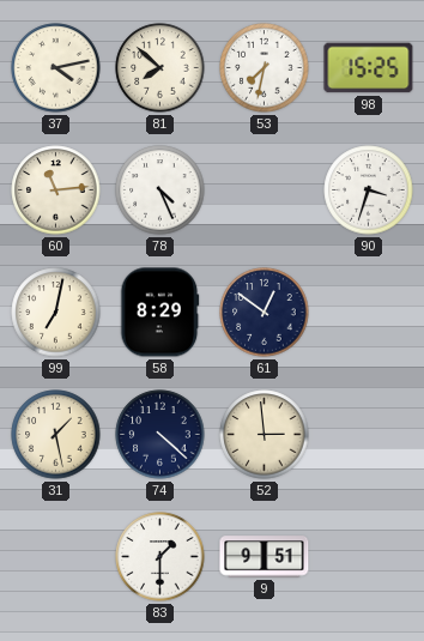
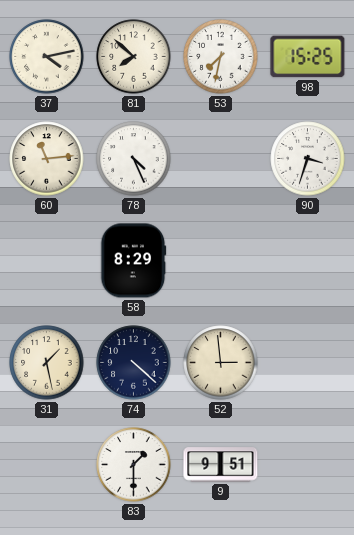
99: 7:02 -> none (56, 313)
61: 12:51 -> none (265, 313)
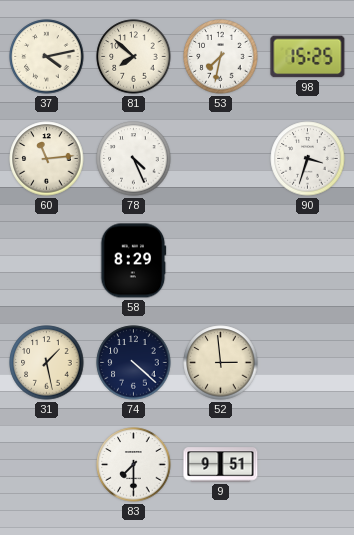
83: 1:30 -> 7:30 (134, 465)
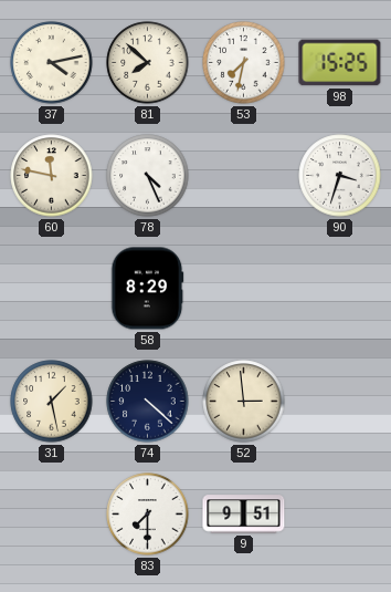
60: 11:14 -> 11:47 (52, 176)
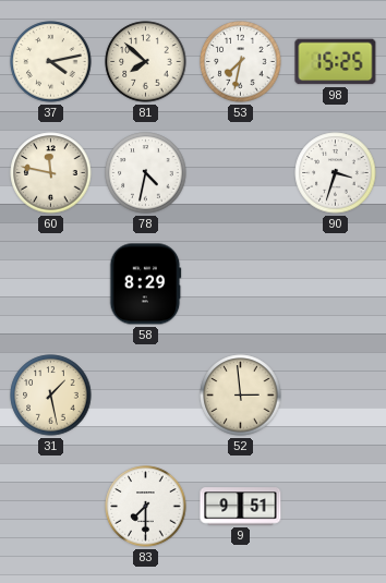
78: 4:26 -> 4:32 (146, 173)
74: 4:22 -> none (148, 402)
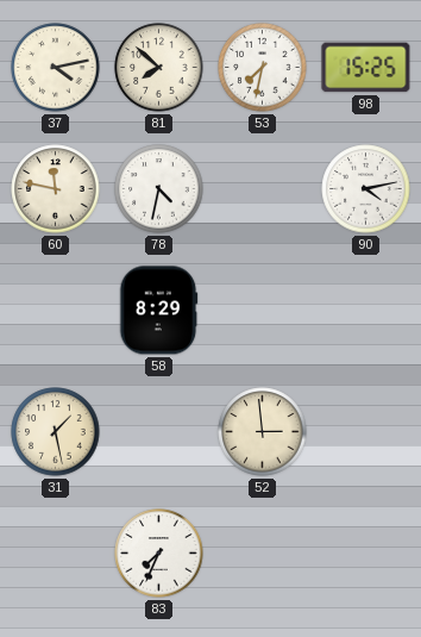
90: 3:33 -> 4:13 (366, 189)
83: 7:30 -> 7:34 (159, 554)
9: 9:51 -> none (241, 507)
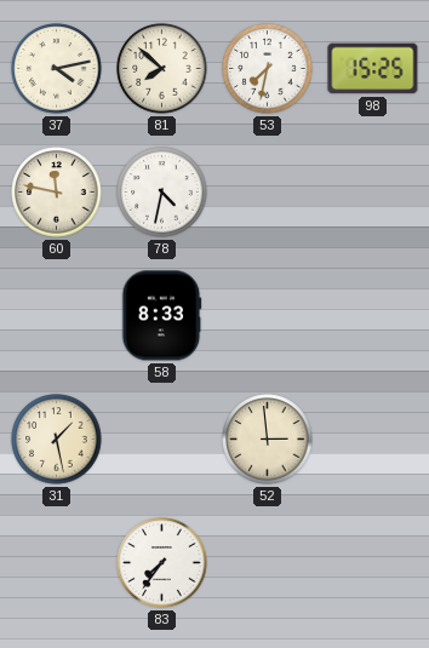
90: 4:13 -> none (366, 189)
58: 8:29 -> 8:33 (162, 316)
83: 7:34 -> 7:36 (162, 563)
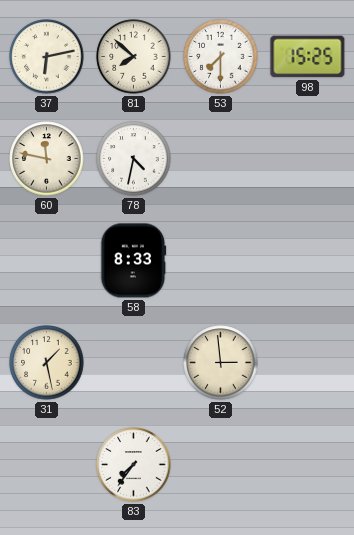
37: 4:13 -> 6:13 (47, 57)
53: 7:32 -> 7:30 (221, 57)
